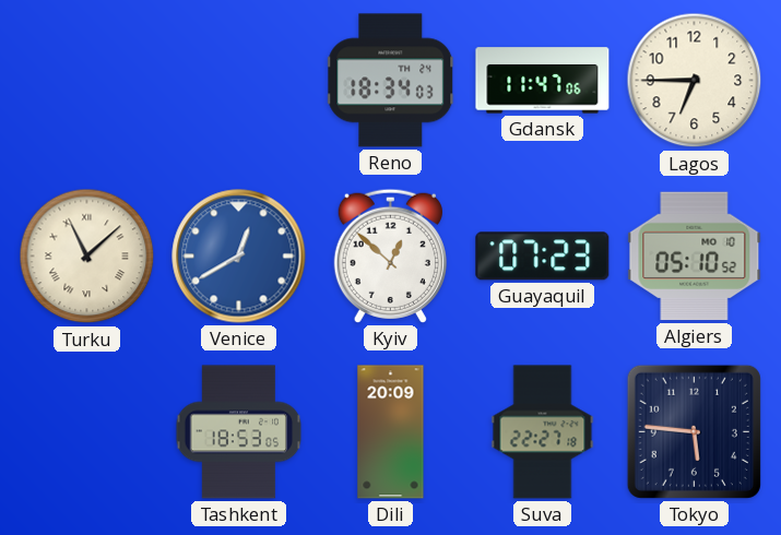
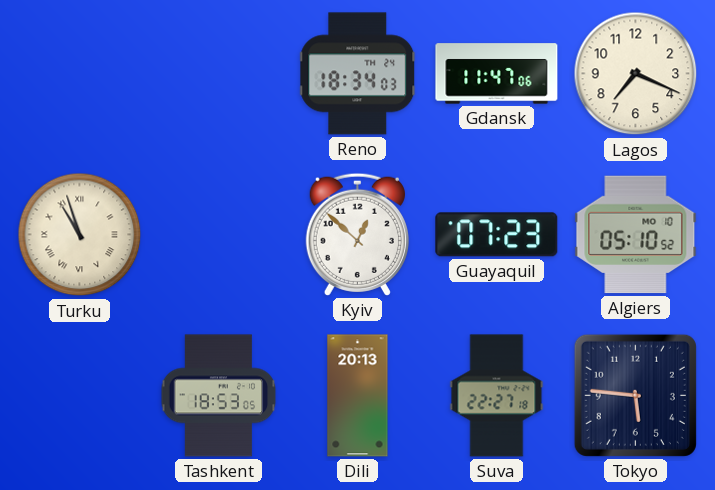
Lagos: 6:45 -> 7:19 (636, 74)
Turku: 11:08 -> 10:57 (80, 235)
Venice: 12:40 -> none (239, 257)
Dili: 20:09 -> 20:13 (358, 396)
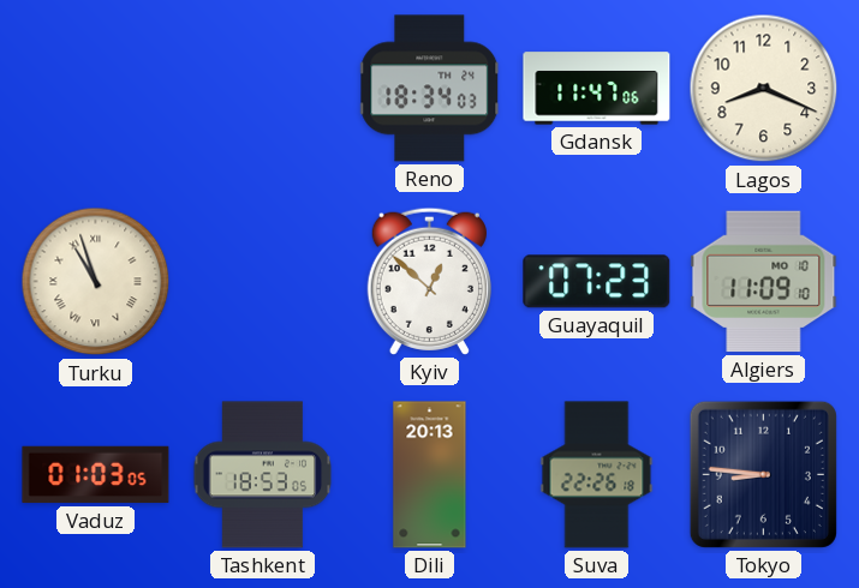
Lagos: 7:19 -> 8:19 (764, 89)
Algiers: 05:10 -> 11:09 (764, 282)
Vaduz: none -> 01:03 (96, 475)
Suva: 22:27 -> 22:26 (597, 475)
Tokyo: 5:46 -> 8:46 (763, 474)
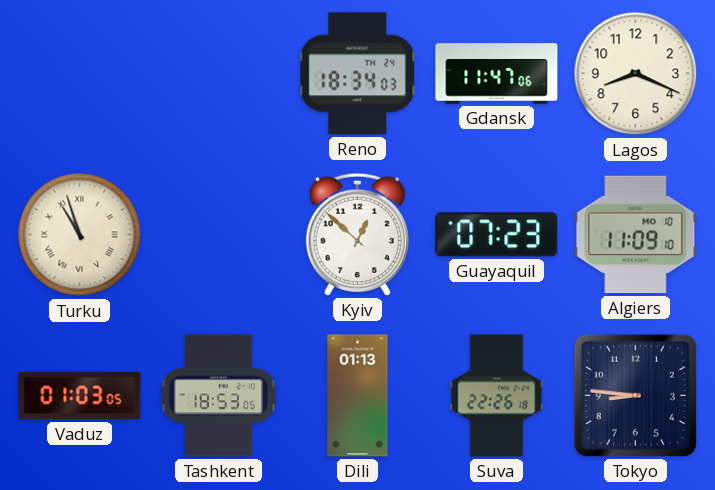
Dili: 20:13 -> 01:13 (358, 396)
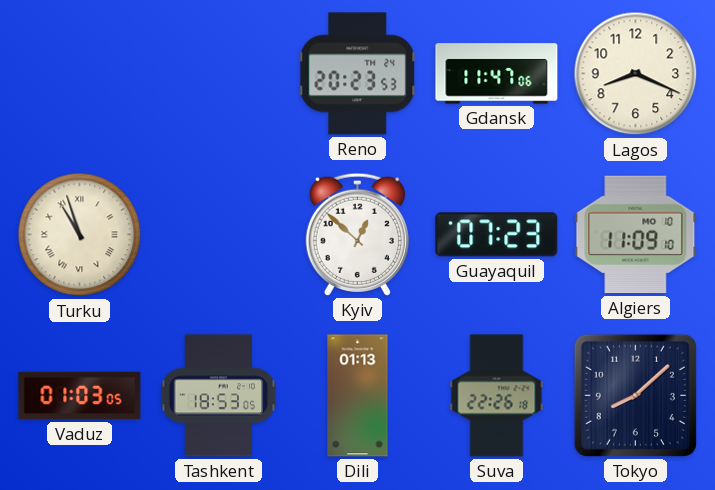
Reno: 18:34 -> 20:23 (358, 74)
Tokyo: 8:46 -> 8:08 (635, 395)
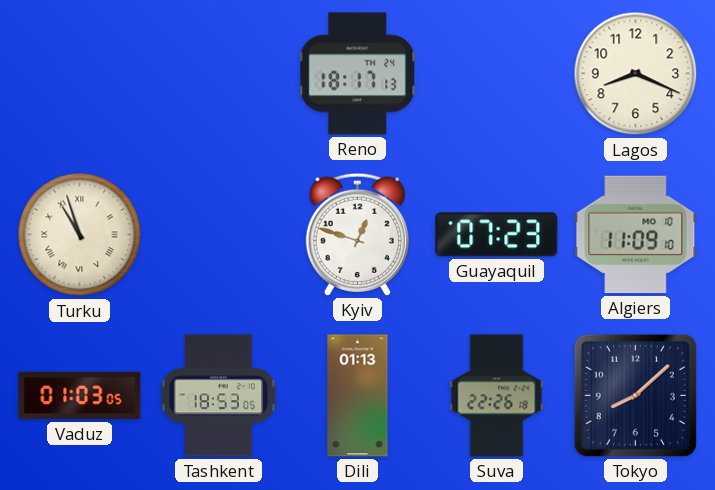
Reno: 20:23 -> 18:17 (358, 74)
Gdansk: 11:47 -> none (497, 74)
Kyiv: 12:52 -> 12:48 (357, 234)
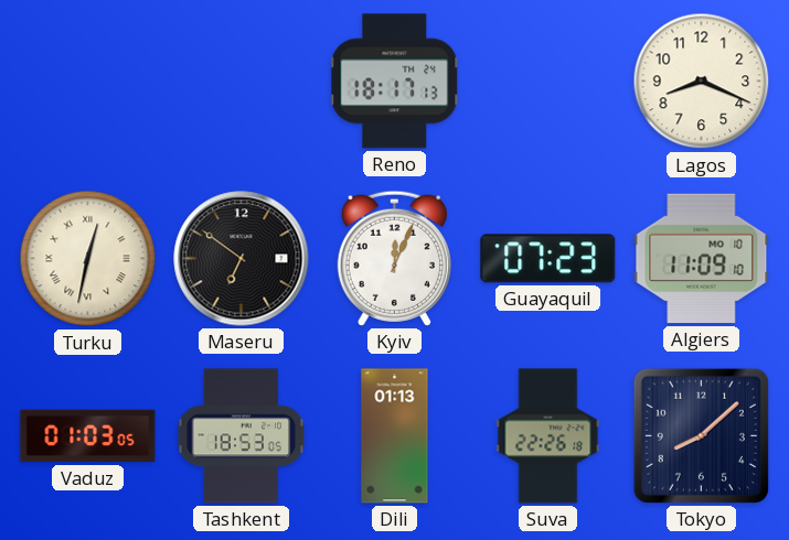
Turku: 10:57 -> 12:32 (88, 259)
Maseru: none -> 6:51 (242, 259)
Kyiv: 12:48 -> 12:04 (394, 258)
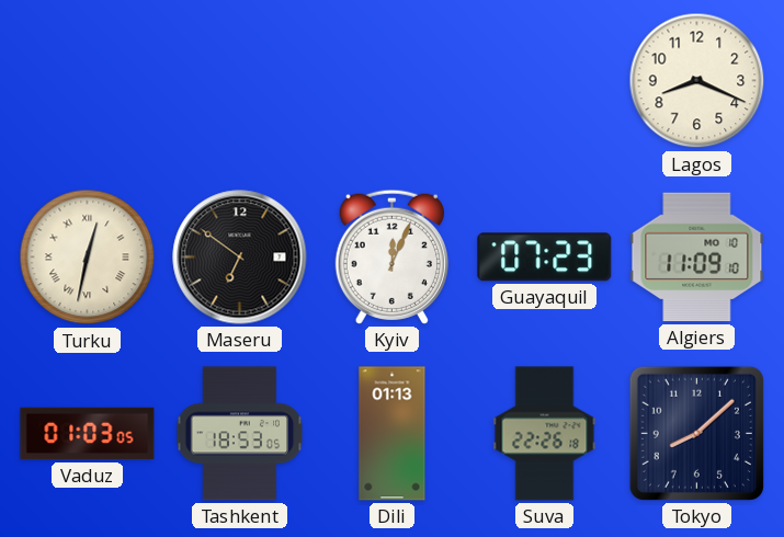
Reno: 18:17 -> none (395, 82)
